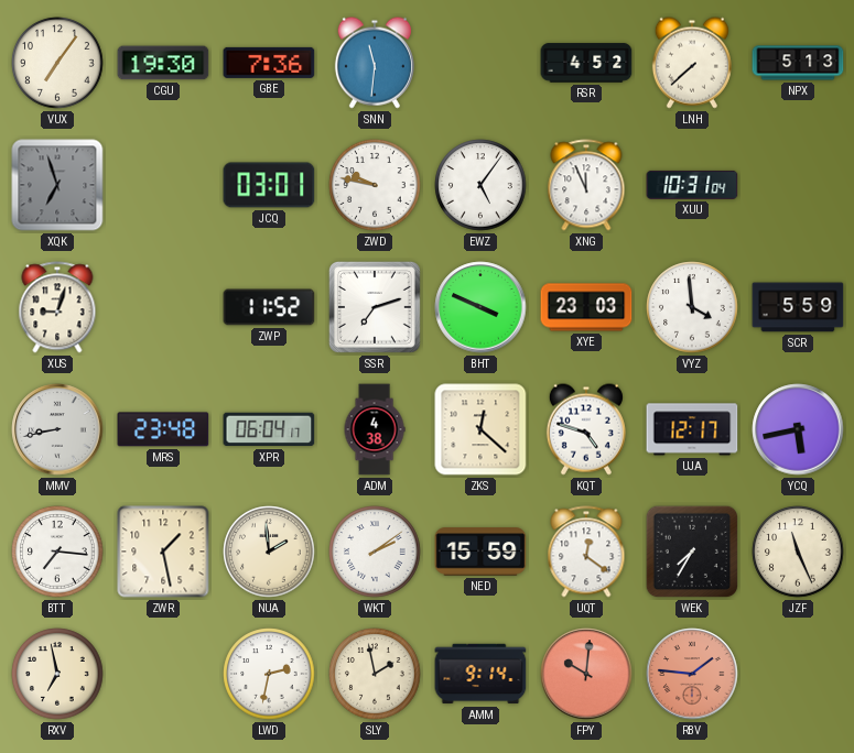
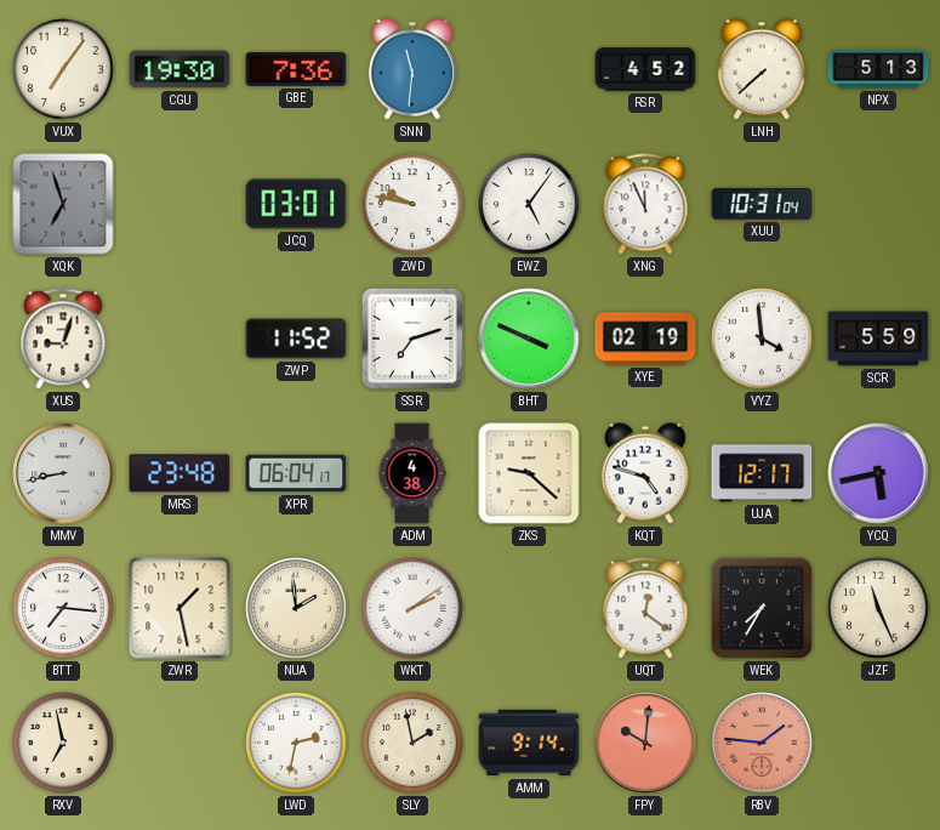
XYE: 23:03 -> 02:19 (645, 339)
ZKS: 12:22 -> 9:22 (529, 473)
NED: 15:59 -> none (480, 552)
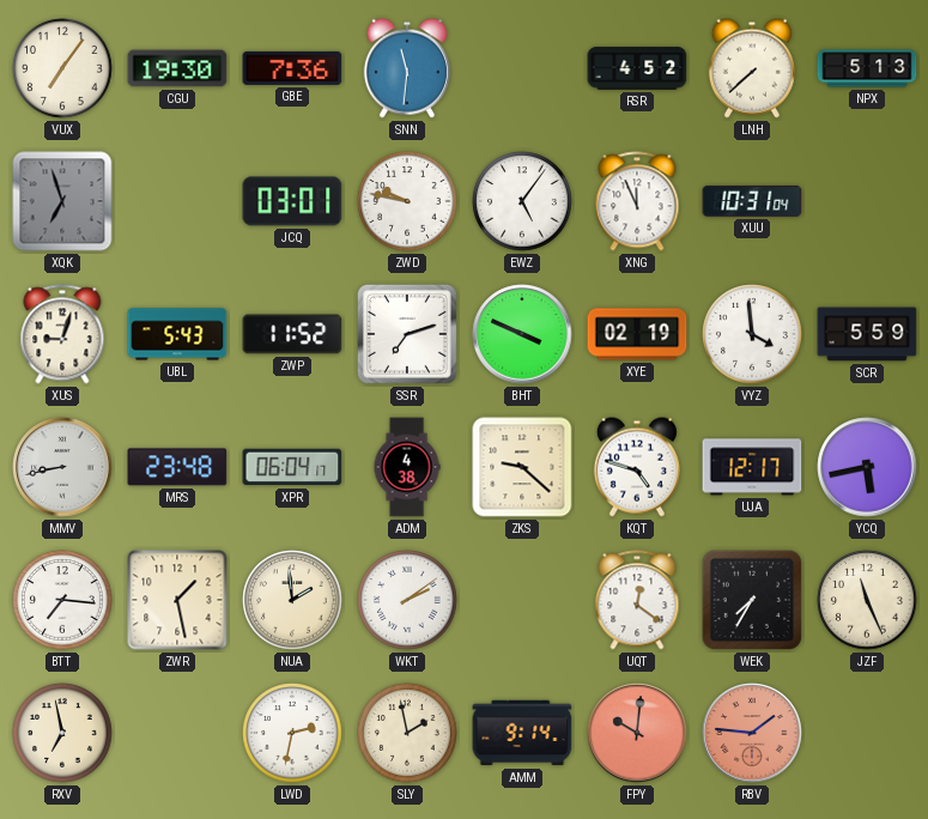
UBL: none -> 5:43 (177, 334)
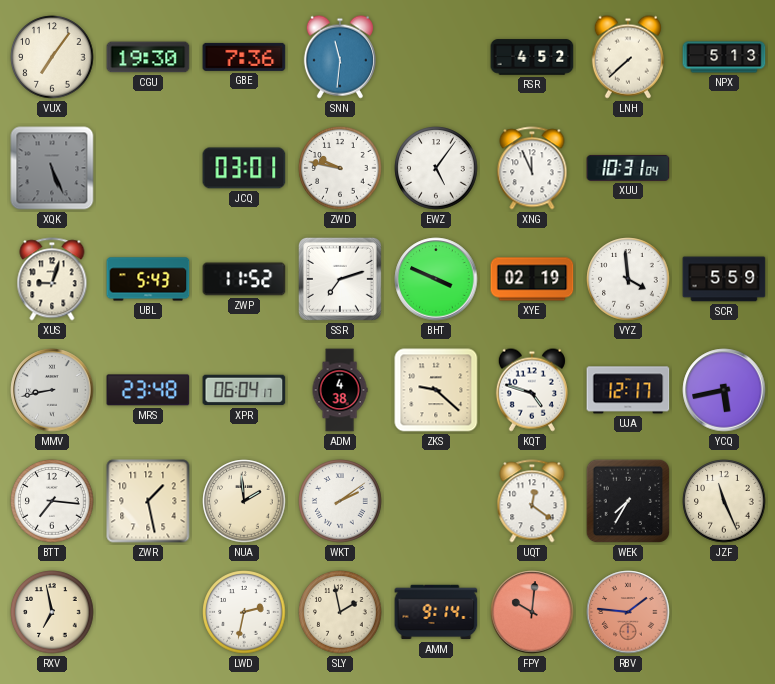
XQK: 6:57 -> 5:26 (52, 168)
